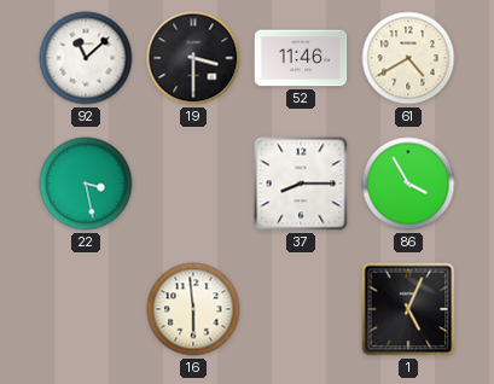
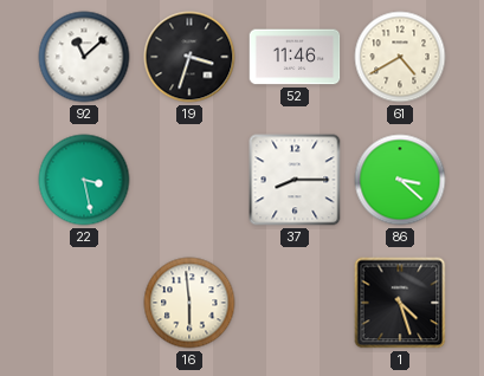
19: 3:30 -> 3:33 (189, 57)
86: 3:55 -> 3:22 (400, 180)
1: 5:04 -> 4:27 (400, 303)
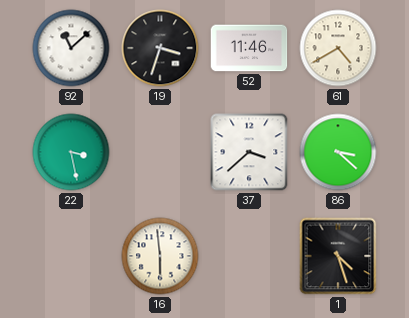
37: 8:15 -> 3:38 (249, 152)
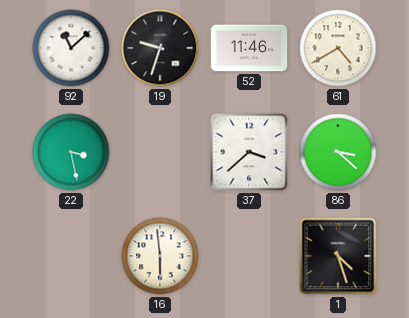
19: 3:33 -> 9:33 (160, 48)
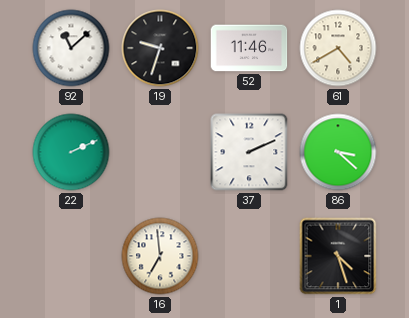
22: 3:28 -> 2:11 (71, 152)
37: 3:38 -> 2:11 (249, 152)
16: 5:59 -> 6:59 (160, 256)
